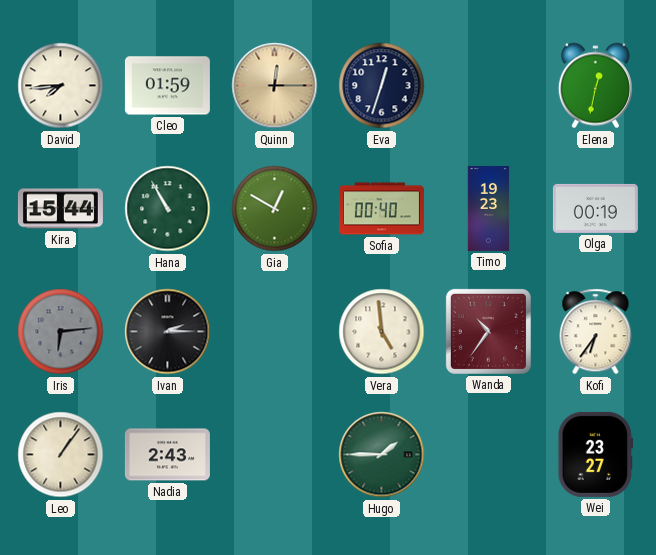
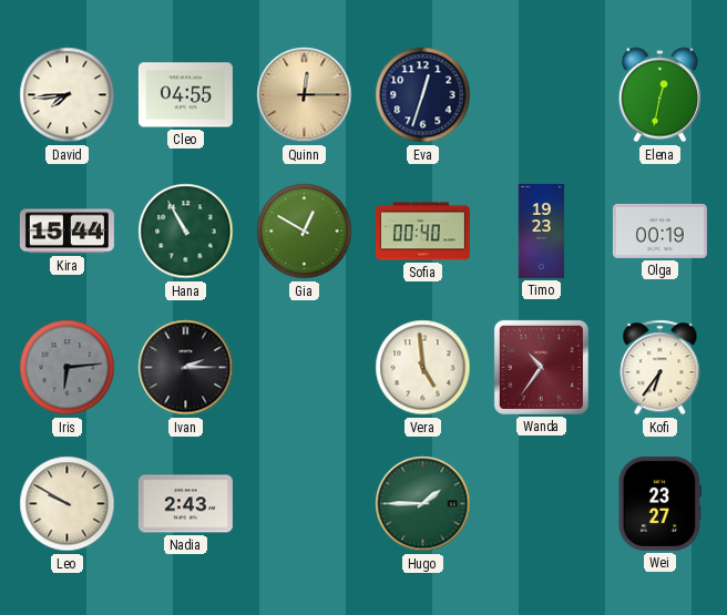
Cleo: 01:59 -> 04:55 (185, 95)
Leo: 1:06 -> 9:50 (68, 504)
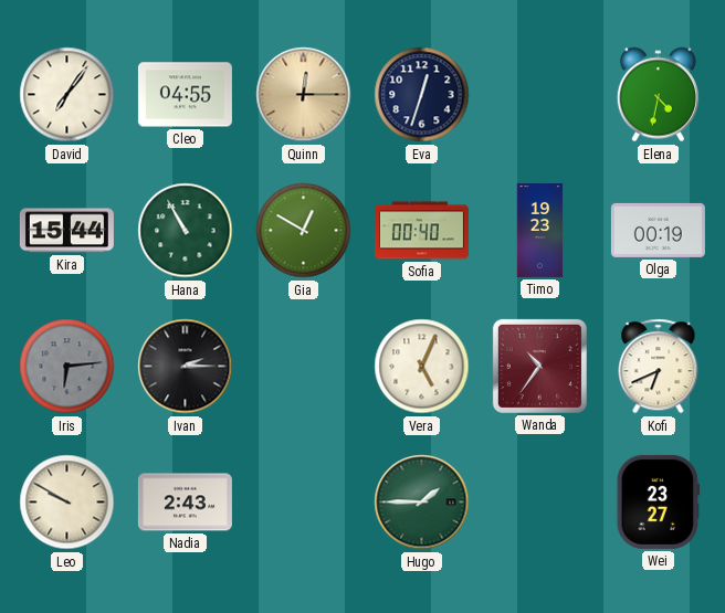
David: 7:44 -> 7:06 (67, 95)
Elena: 12:32 -> 4:32 (658, 95)
Vera: 4:59 -> 5:04 (422, 367)
Kofi: 6:36 -> 6:41 (659, 367)
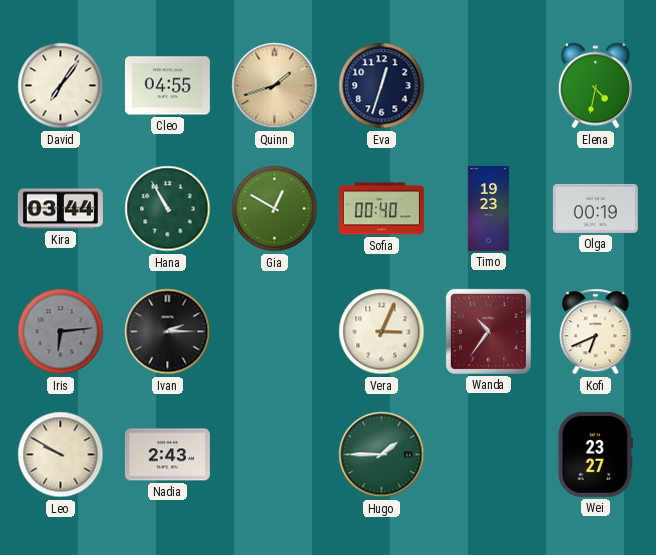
Quinn: 12:15 -> 1:42 (275, 86)
Kira: 15:44 -> 03:44 (60, 209)
Vera: 5:04 -> 3:04 (382, 332)
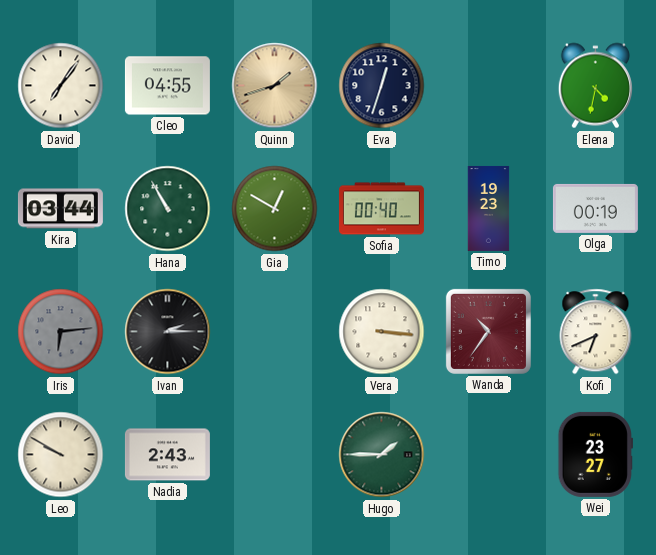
Vera: 3:04 -> 3:16 (382, 332)
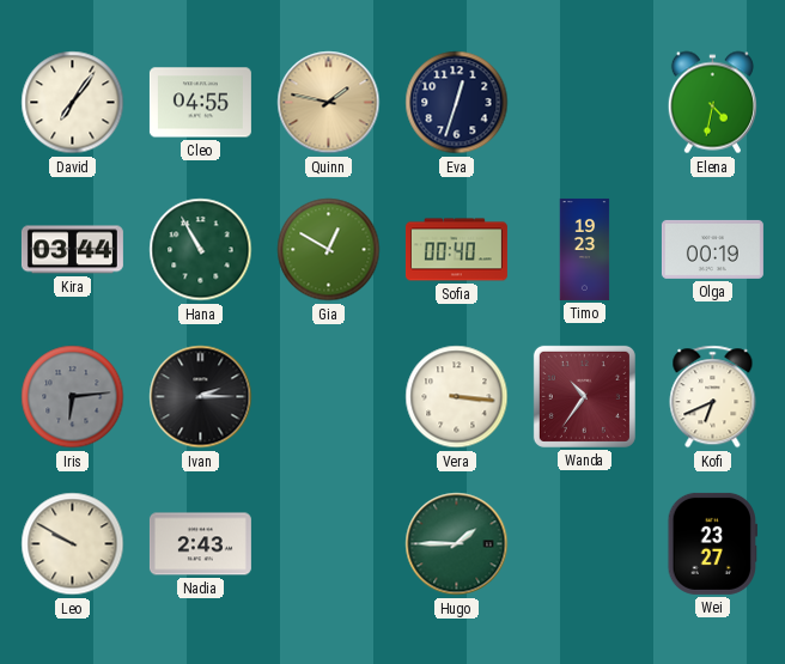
Quinn: 1:42 -> 1:47 (329, 103)
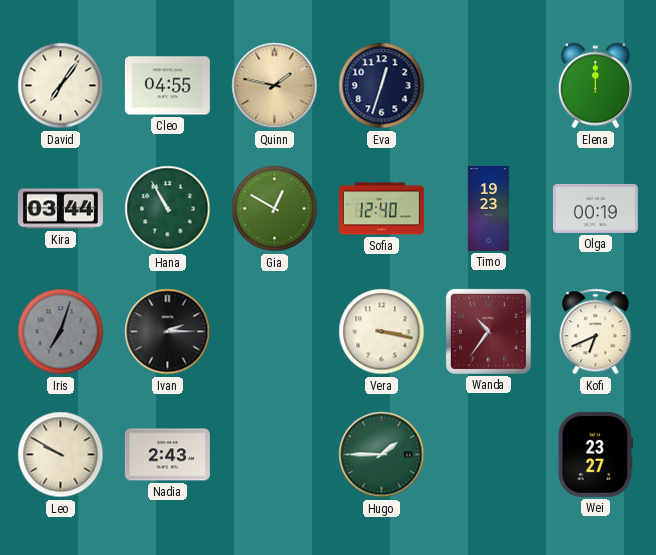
Elena: 4:32 -> 12:00 (595, 86)
Sofia: 00:40 -> 12:40 (381, 209)
Iris: 6:14 -> 7:03 (61, 332)
Vera: 3:16 -> 3:17 (382, 332)
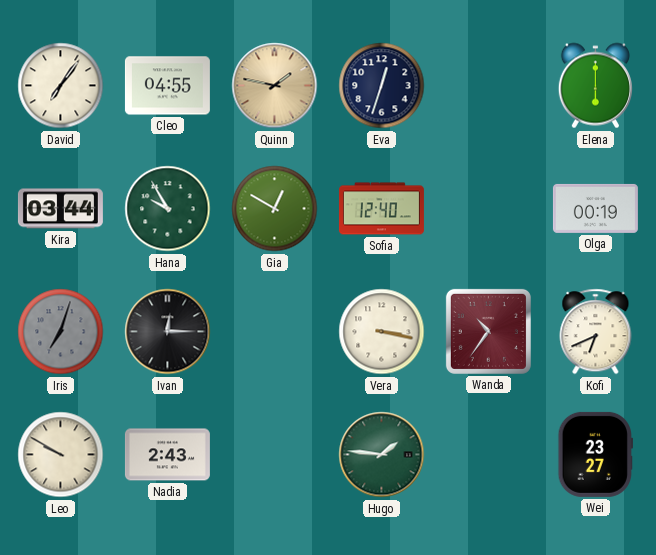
Elena: 12:00 -> 6:00 (595, 86)
Hana: 10:55 -> 9:55 (168, 209)
Timo: 19:23 -> none (489, 208)
Ivan: 2:15 -> 12:15 (168, 332)
Hugo: 1:45 -> 1:46 (382, 455)
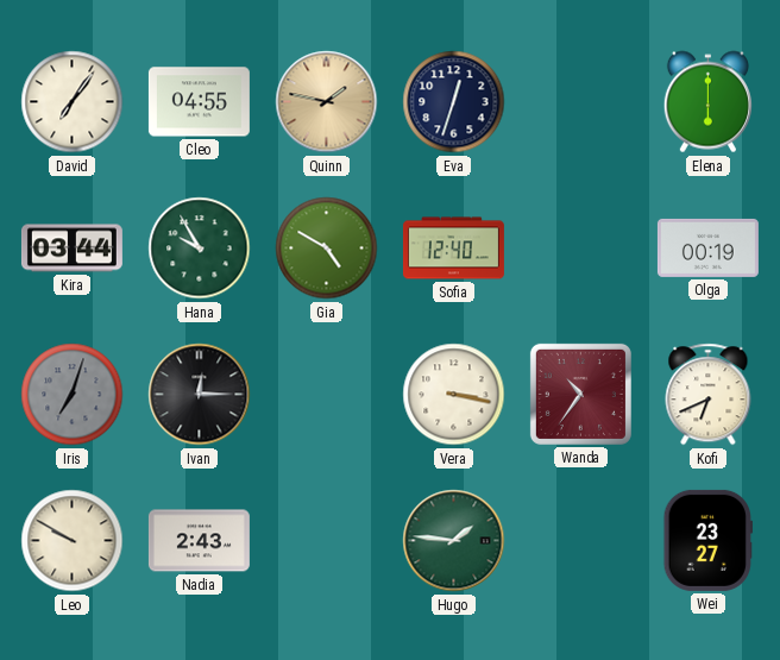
Gia: 12:50 -> 4:50 (327, 249)
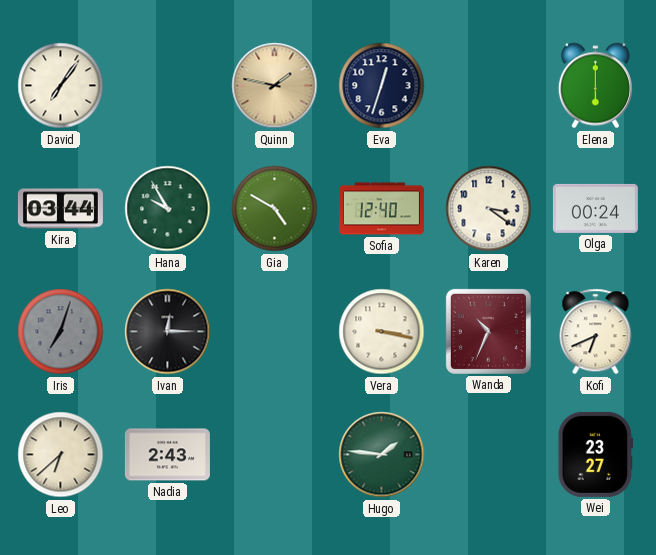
Cleo: 04:55 -> none (199, 102)
Karen: none -> 3:21 (489, 209)
Olga: 00:19 -> 00:24 (595, 208)
Wanda: 10:36 -> 10:34 (488, 331)
Leo: 9:50 -> 6:38 (61, 455)
